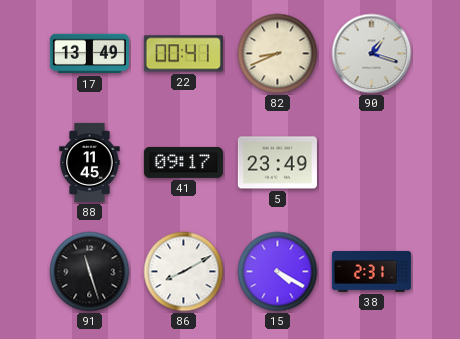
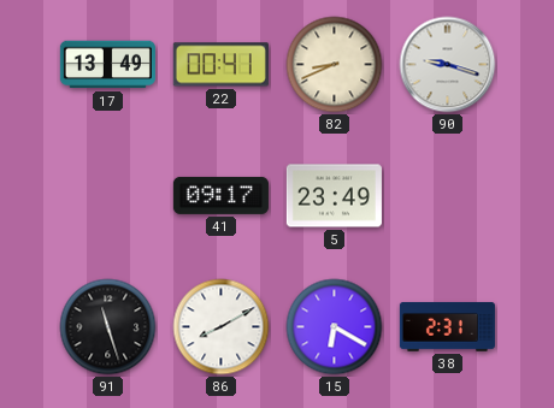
90: 1:18 -> 9:18 (448, 65)
88: 11:45 -> none (90, 162)
15: 4:20 -> 6:20 (335, 327)
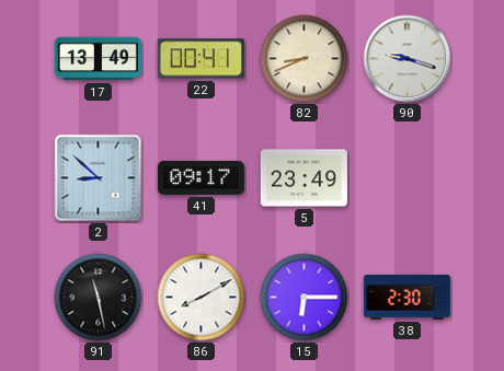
2: none -> 8:52 (99, 178)
91: 11:27 -> 11:28 (99, 298)
15: 6:20 -> 6:15 (305, 298)
38: 2:31 -> 2:30 (406, 297)
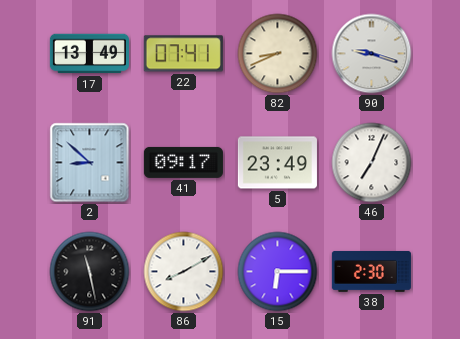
22: 00:41 -> 07:41 (183, 54)
46: none -> 7:04 (372, 163)
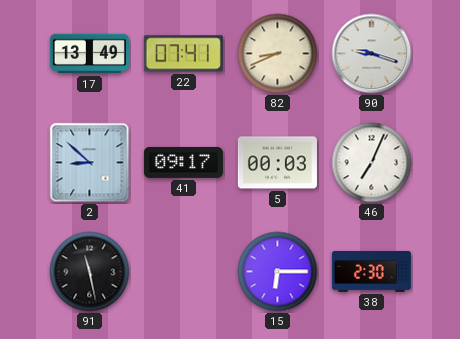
5: 23:49 -> 00:03 (277, 163)
86: 8:10 -> none (184, 272)
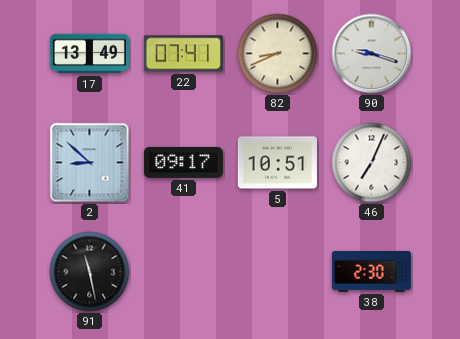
5: 00:03 -> 10:51 (277, 163)
15: 6:15 -> none (278, 272)
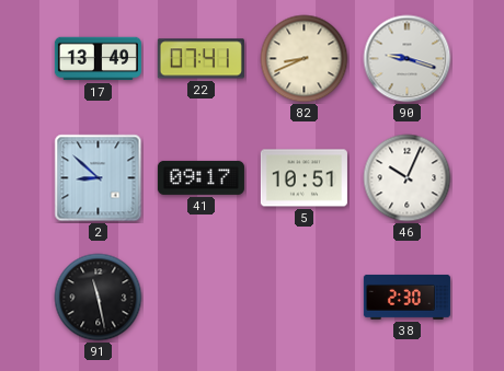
46: 7:04 -> 10:04 (408, 178)
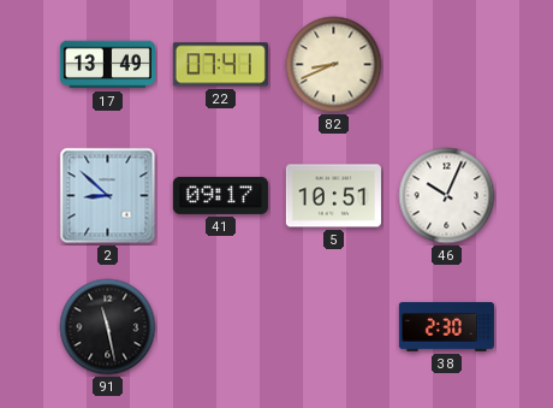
90: 9:18 -> none (408, 59)
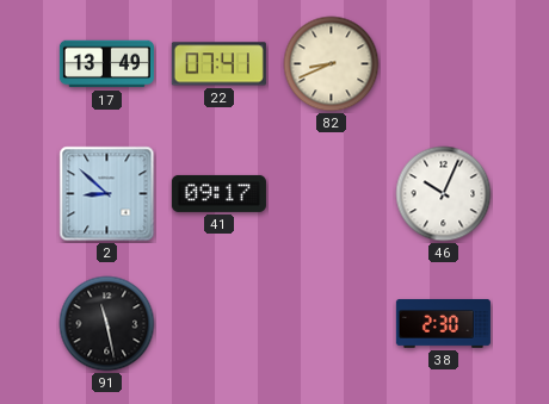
5: 10:51 -> none (333, 196)
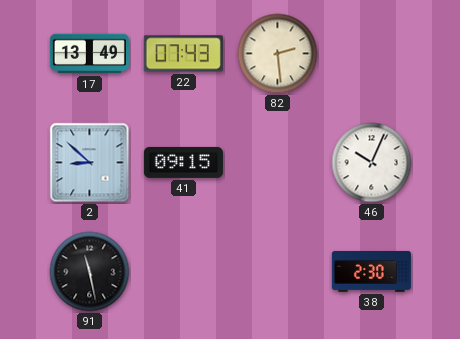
22: 07:41 -> 07:43 (183, 54)
82: 8:41 -> 2:29 (278, 54)
41: 09:17 -> 09:15 (183, 162)
